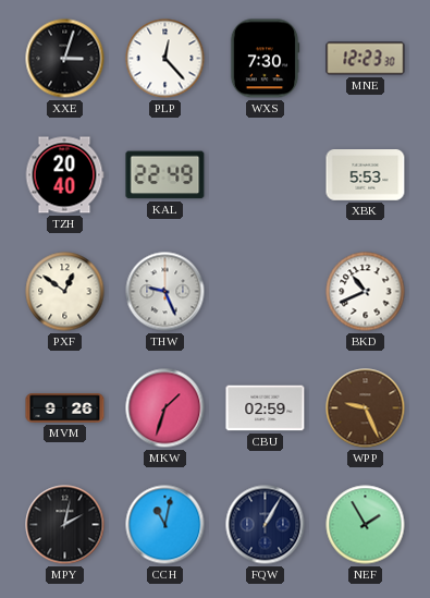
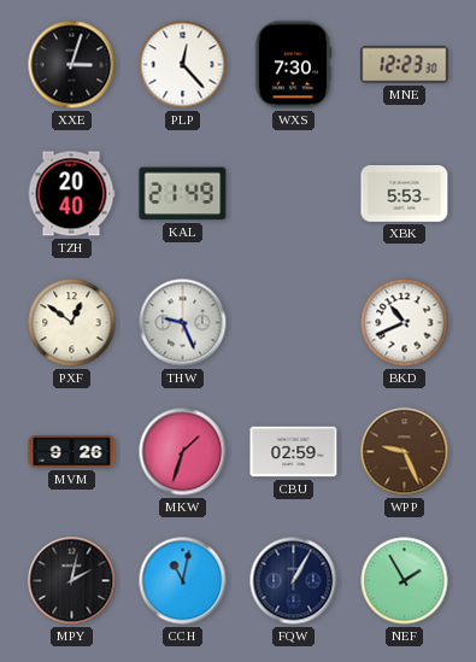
KAL: 22:49 -> 21:49 (183, 194)
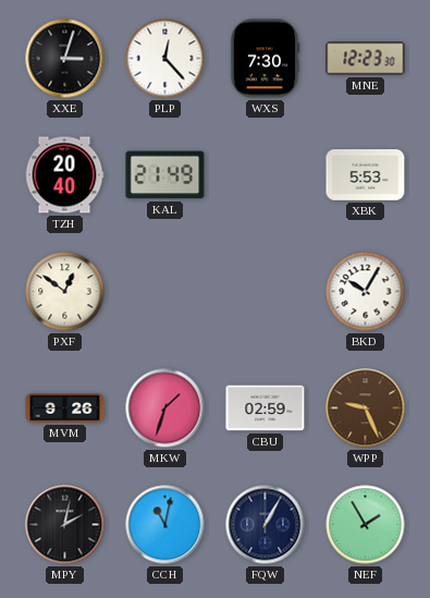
THW: 9:26 -> none (183, 323)
BKD: 10:41 -> 10:05 (366, 292)
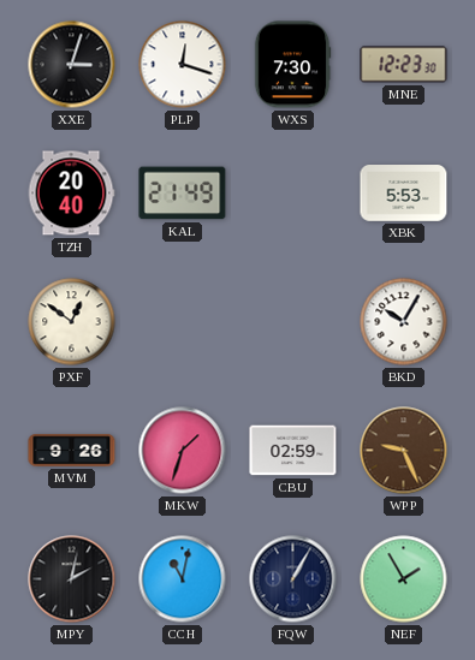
PLP: 12:23 -> 12:18 (183, 65)
